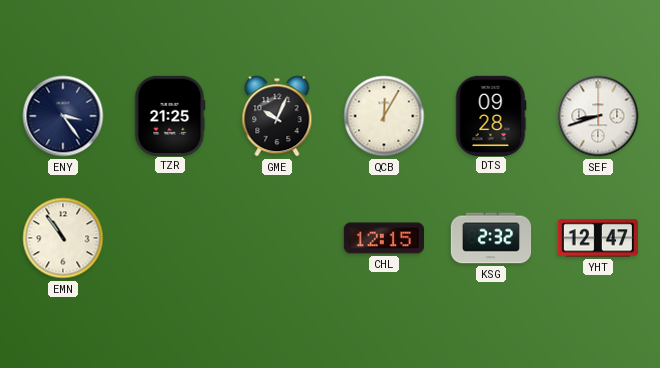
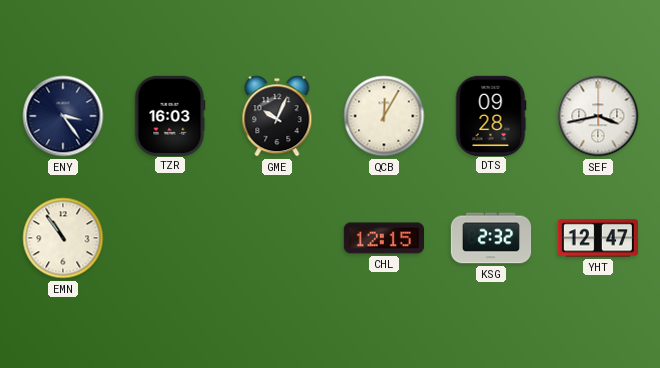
TZR: 21:25 -> 16:03 (170, 115)
SEF: 8:42 -> 3:43 (598, 116)
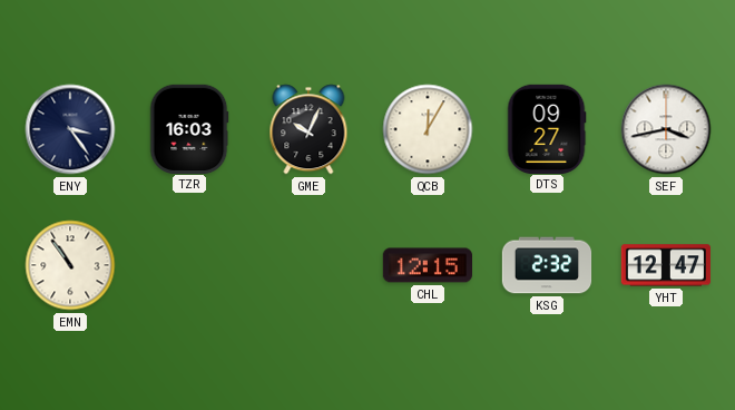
DTS: 09:28 -> 09:27 (547, 128)
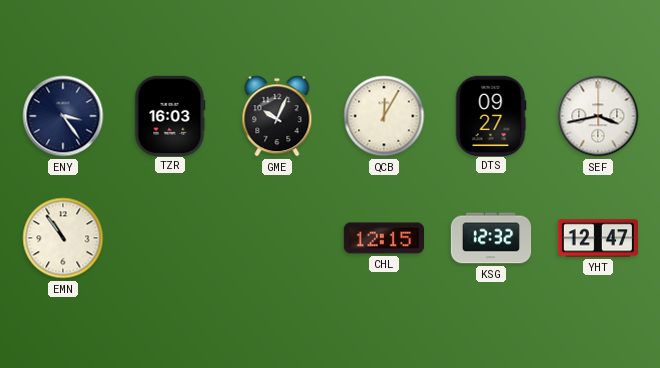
KSG: 2:32 -> 12:32 (491, 238)
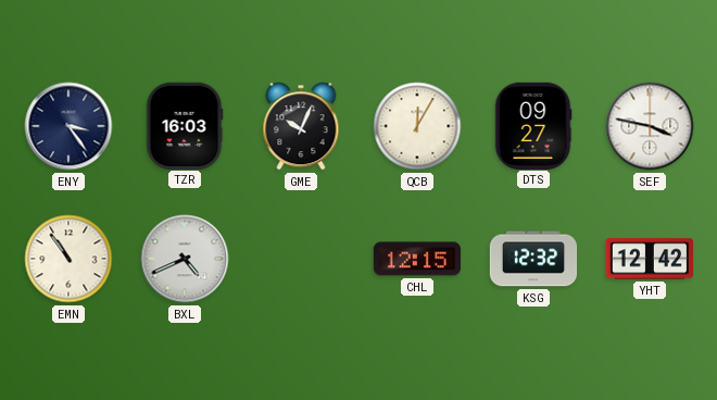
SEF: 3:43 -> 3:47 (650, 126)
BXL: none -> 4:41 (185, 259)
YHT: 12:47 -> 12:42 (649, 259)
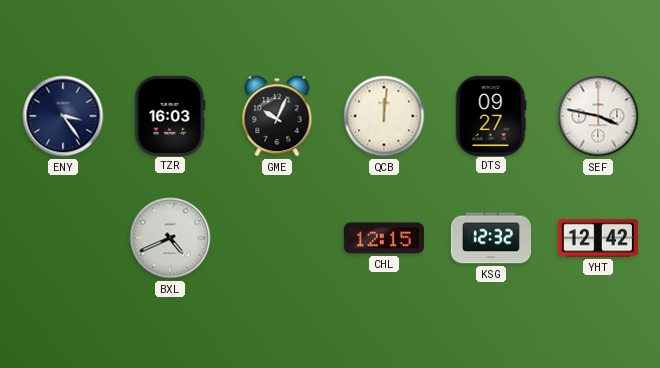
QCB: 12:05 -> 12:01 (384, 116)
EMN: 10:54 -> none (68, 259)
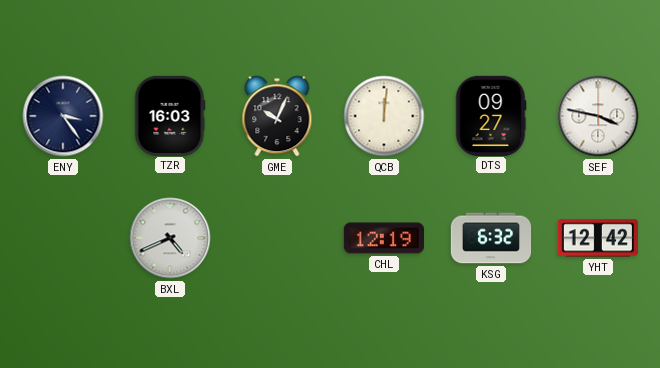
CHL: 12:15 -> 12:19 (383, 238)
KSG: 12:32 -> 6:32 (491, 238)
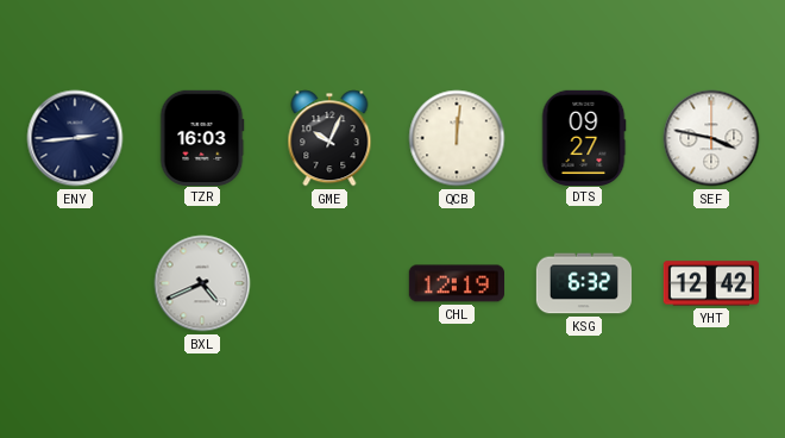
ENY: 3:24 -> 2:44 (75, 138)
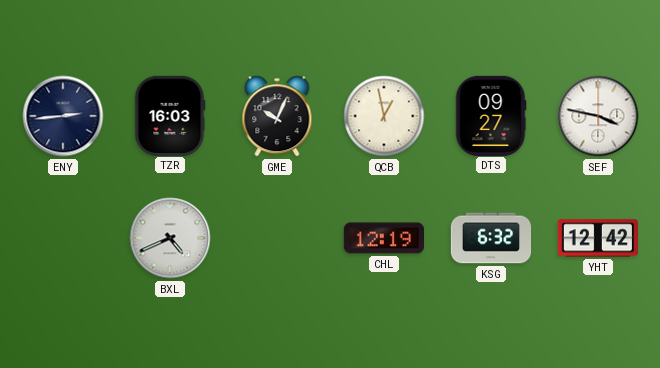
QCB: 12:01 -> 12:58 (384, 116)
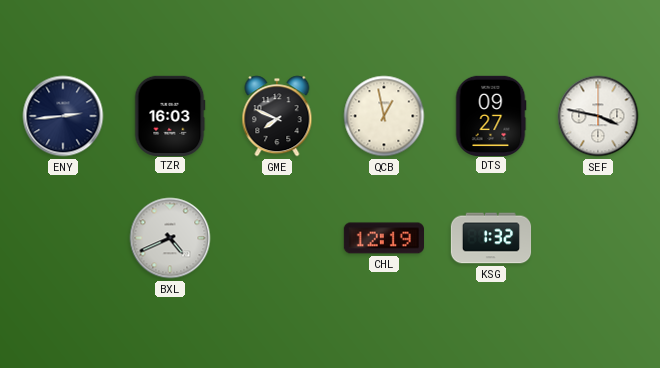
GME: 10:04 -> 7:49 (277, 116)
KSG: 6:32 -> 1:32 (491, 238)
YHT: 12:42 -> none (597, 238)
